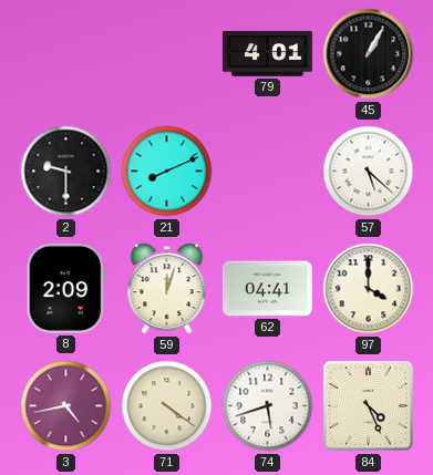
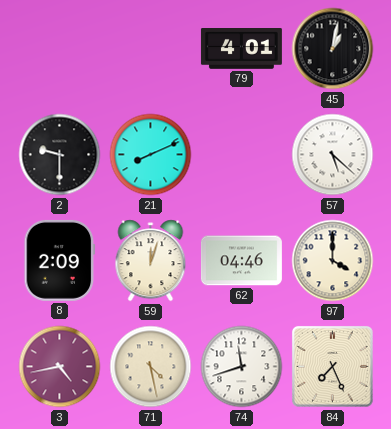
45: 1:05 -> 1:02 (333, 49)
62: 04:41 -> 04:46 (241, 261)
71: 4:21 -> 4:28 (151, 367)
74: 5:42 -> 11:42 (242, 367)
84: 4:26 -> 7:26 (332, 366)
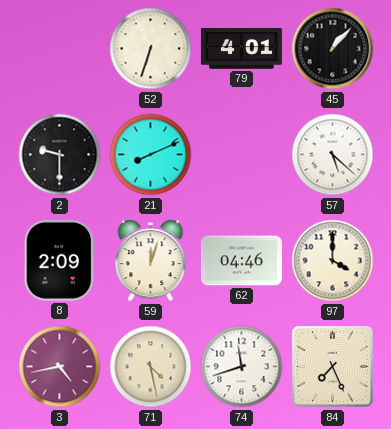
52: none -> 6:33 (151, 49)
45: 1:02 -> 1:07 (333, 49)
